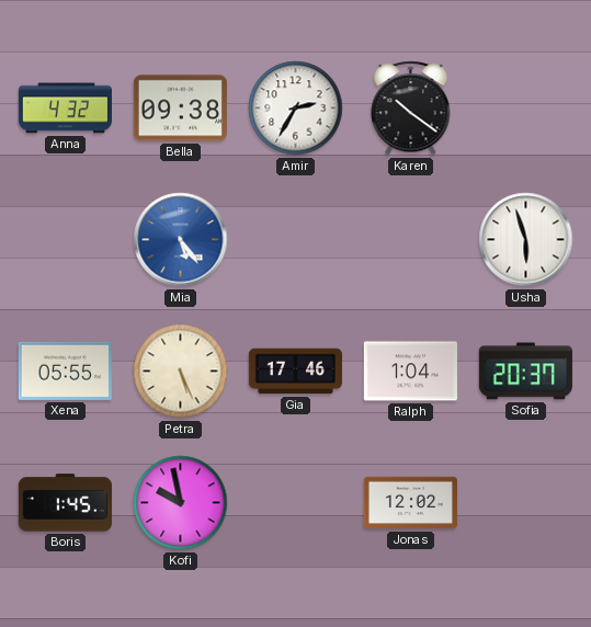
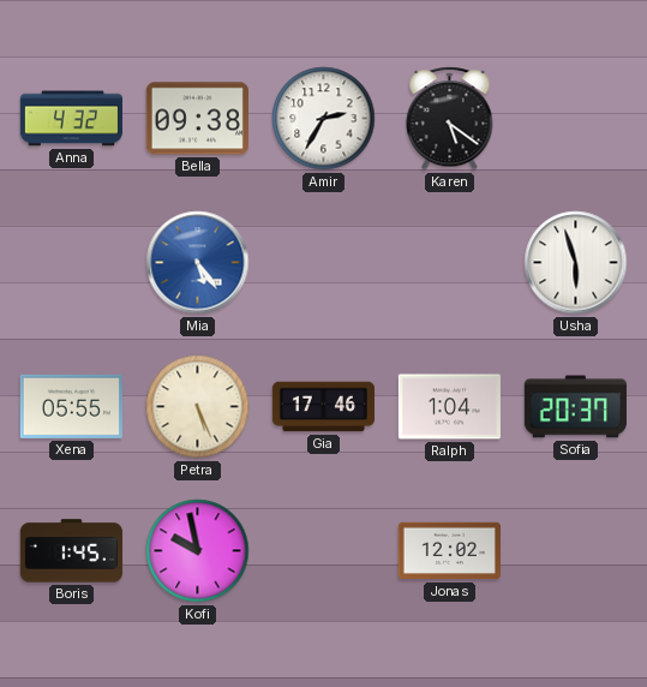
Karen: 10:21 -> 5:21 (450, 119)
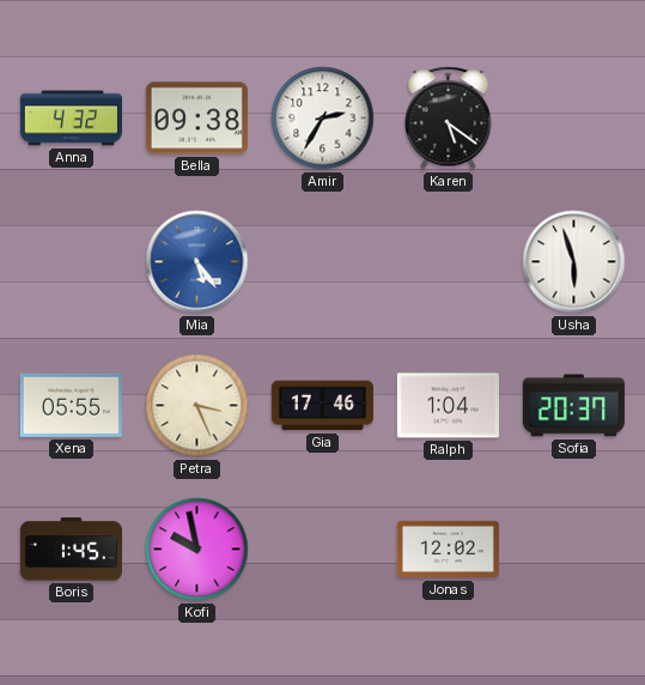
Petra: 5:26 -> 3:26 (197, 406)
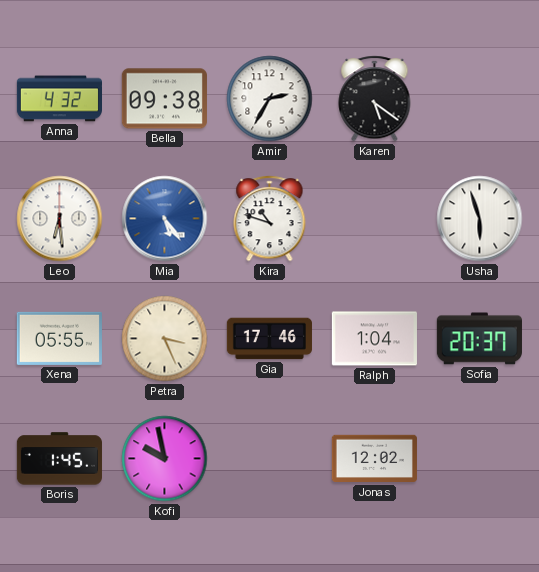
Leo: none -> 6:29 (60, 219)
Kira: none -> 10:48 (270, 219)
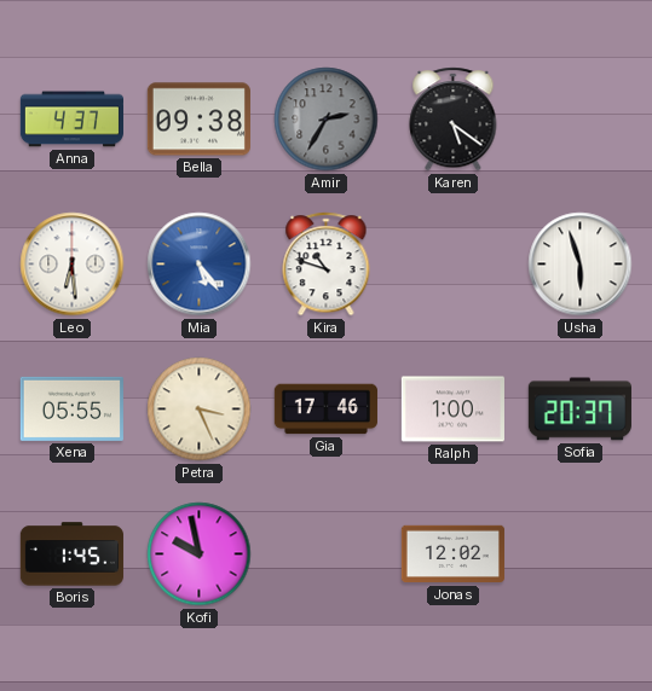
Anna: 4:32 -> 4:37 (71, 120)
Amir dial: white -> grey (327, 120)
Ralph: 1:04 -> 1:00 (452, 410)
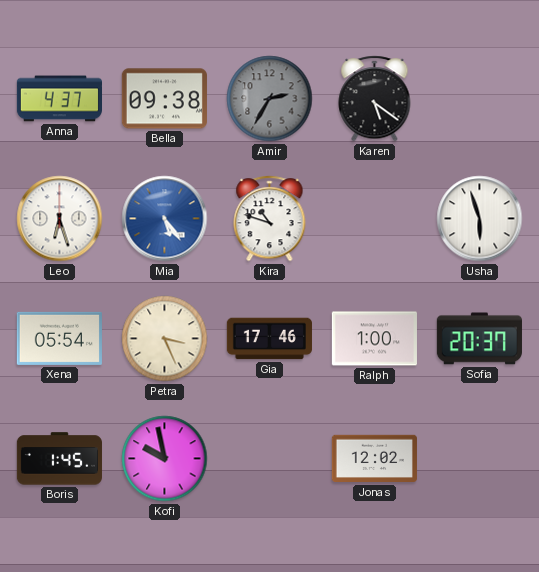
Leo: 6:29 -> 6:27 (60, 219)
Xena: 05:55 -> 05:54 (59, 338)
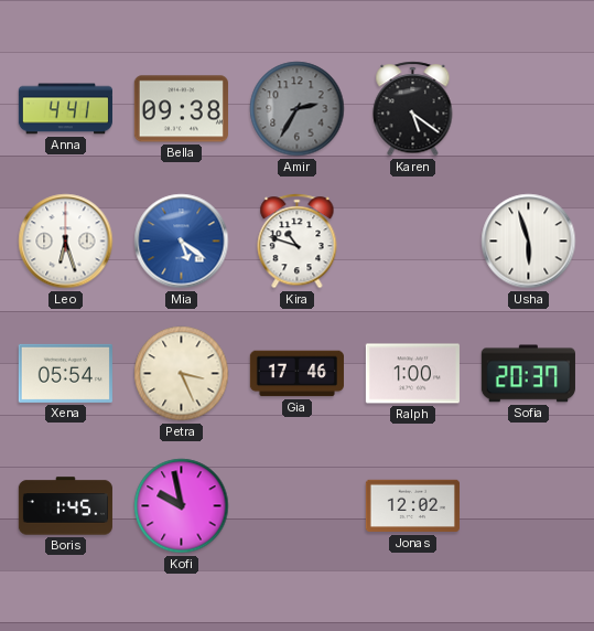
Anna: 4:37 -> 4:41 (65, 109)
Mia: 5:24 -> 5:21 (182, 242)
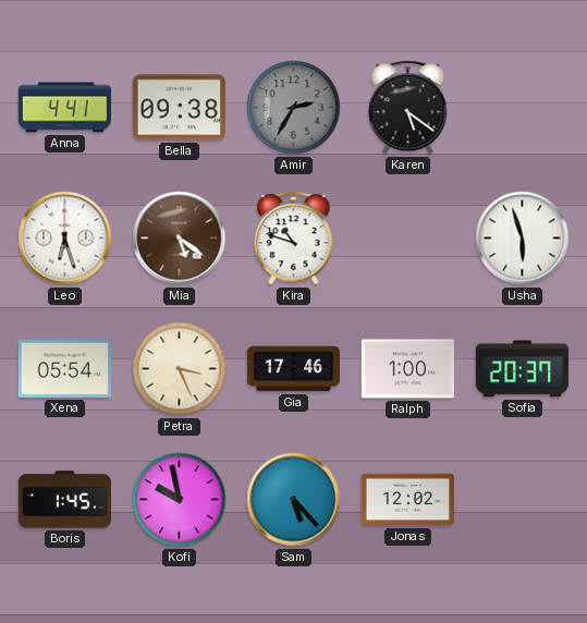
Mia dial: blue -> brown (180, 239)
Sam: none -> 5:23 (294, 500)
